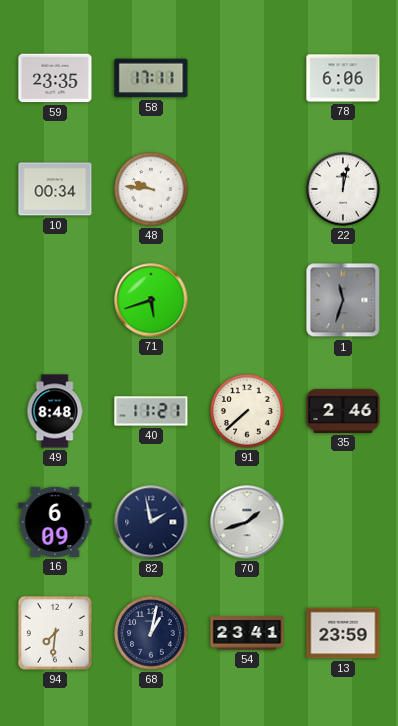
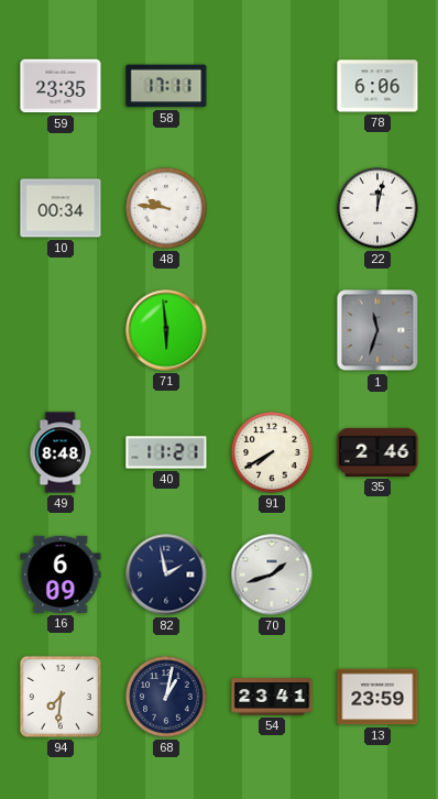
71: 5:42 -> 5:59 (166, 330)
91: 7:38 -> 7:40 (272, 452)
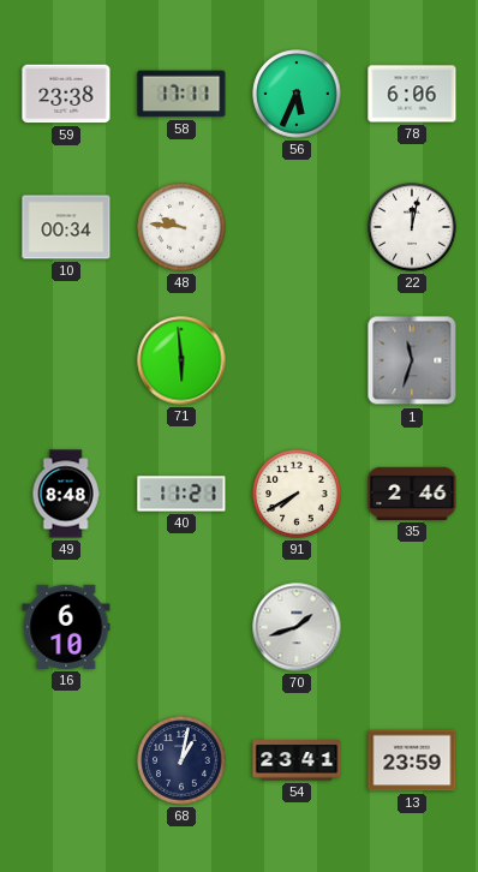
59: 23:35 -> 23:38 (66, 94)
56: none -> 5:34 (297, 94)
16: 6:09 -> 6:10 (66, 627)
82: 1:58 -> none (166, 574)
94: 7:31 -> none (61, 697)
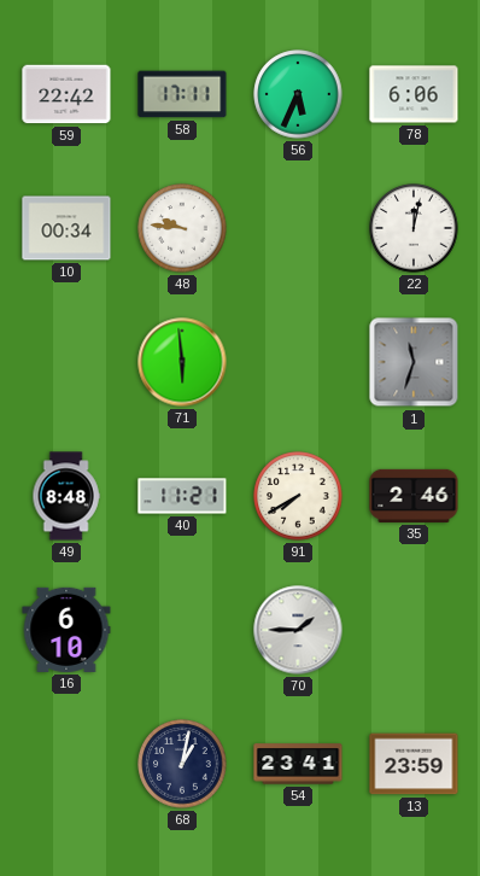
59: 23:38 -> 22:42 (66, 94)
70: 1:42 -> 1:45 (298, 630)
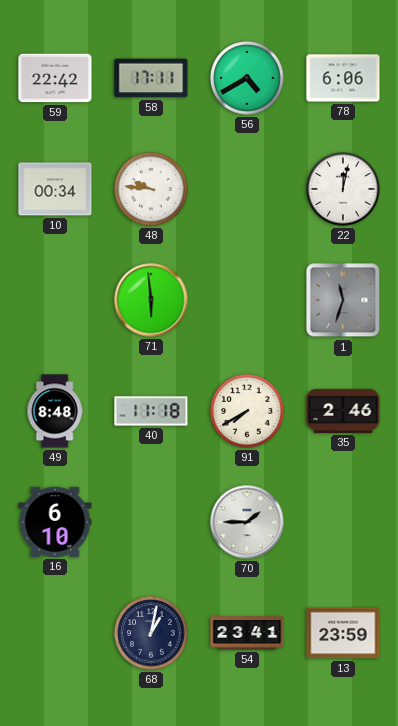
56: 5:34 -> 4:40 (247, 78)
40: 11:21 -> 11:18 (151, 411)
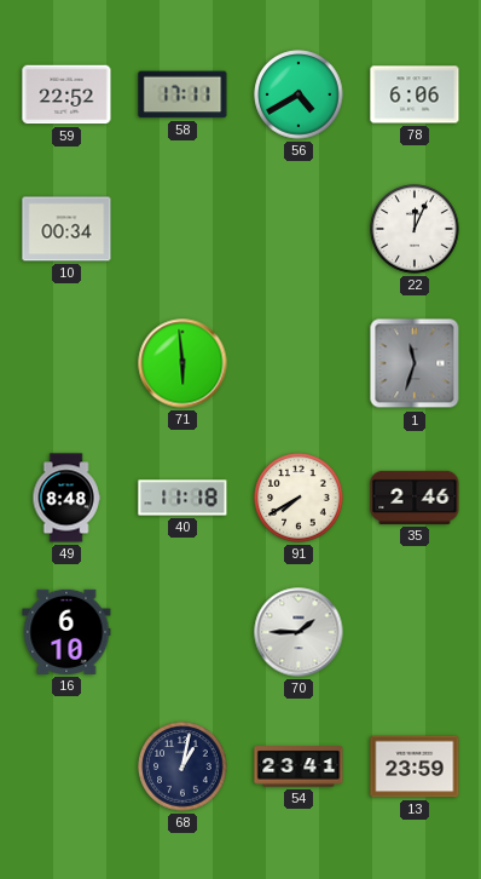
59: 22:42 -> 22:52 (66, 94)
48: 9:46 -> none (151, 189)
22: 12:02 -> 12:04 (415, 229)
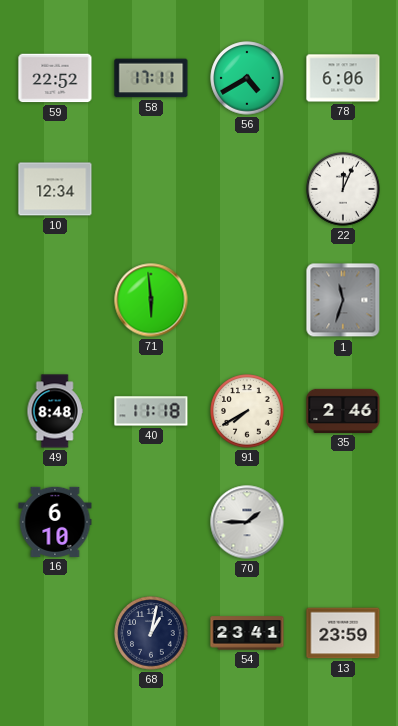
10: 00:34 -> 12:34 (55, 189)
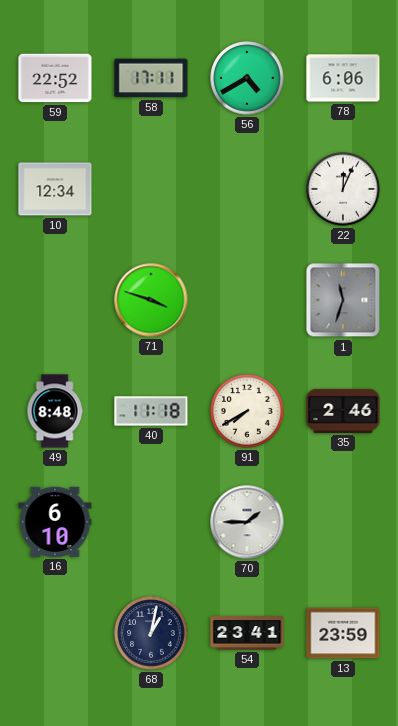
71: 5:59 -> 3:48 (151, 300)
